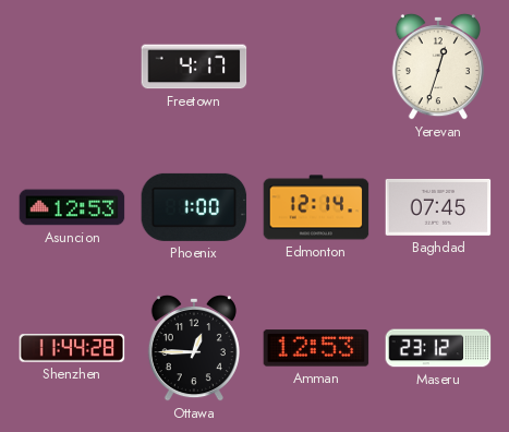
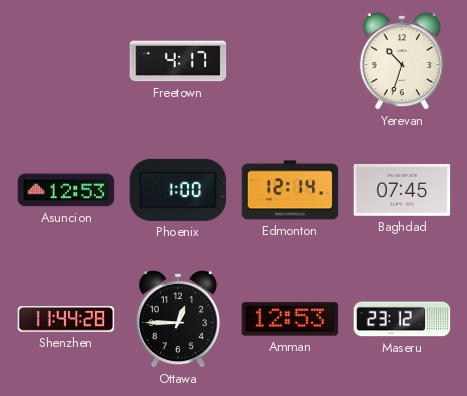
Yerevan: 12:33 -> 10:33 (402, 61)
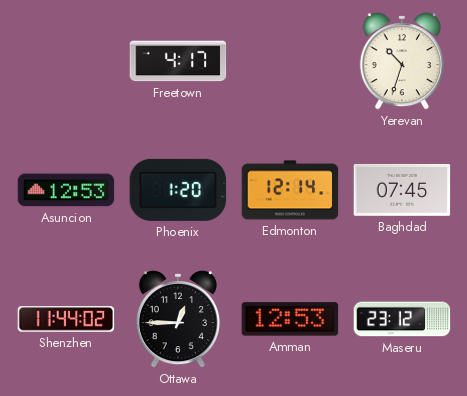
Phoenix: 1:00 -> 1:20 (178, 190)
Shenzhen: 11:44:28 -> 11:44:02 (66, 319)
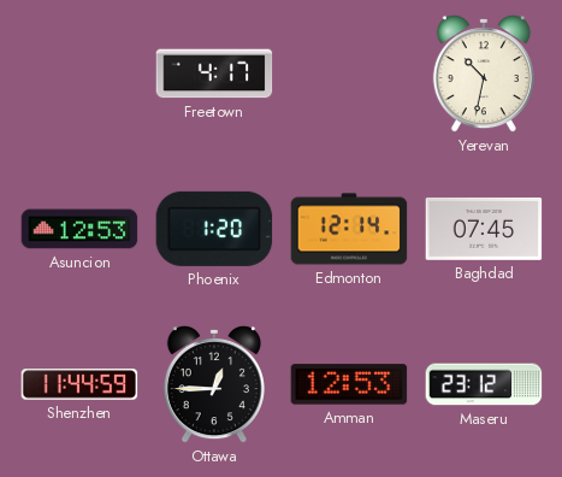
Yerevan: 10:33 -> 10:32 (484, 73)
Shenzhen: 11:44:02 -> 11:44:59 (79, 384)
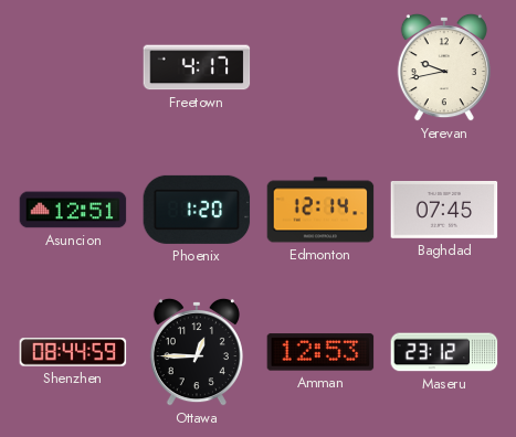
Yerevan: 10:32 -> 9:43 (444, 67)
Asuncion: 12:53 -> 12:51 (73, 210)
Shenzhen: 11:44 -> 08:44 (73, 352)
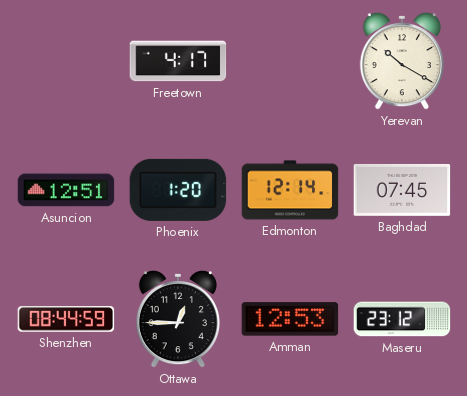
Yerevan: 9:43 -> 10:20 (402, 61)
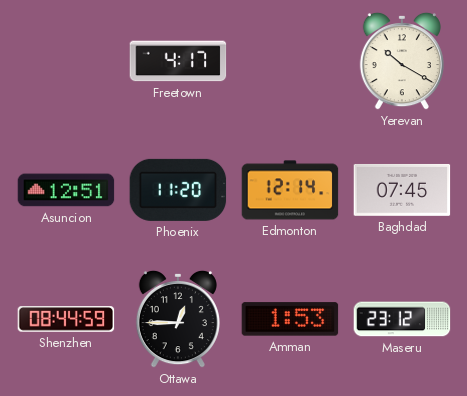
Phoenix: 1:20 -> 11:20 (178, 190)
Amman: 12:53 -> 1:53 (290, 319)
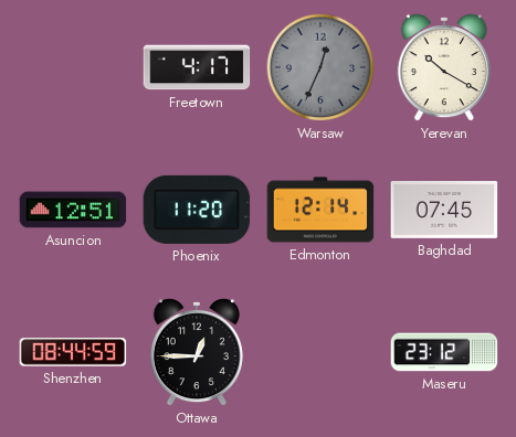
Warsaw: none -> 12:34 (320, 67)
Amman: 1:53 -> none (290, 319)
